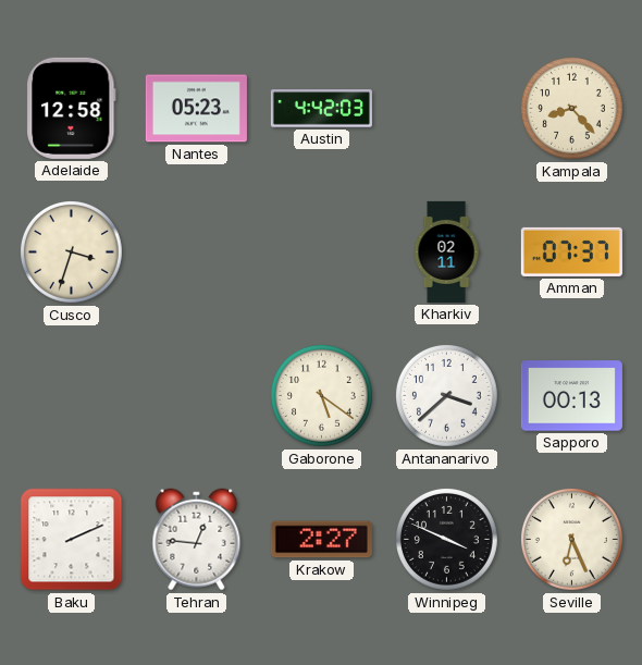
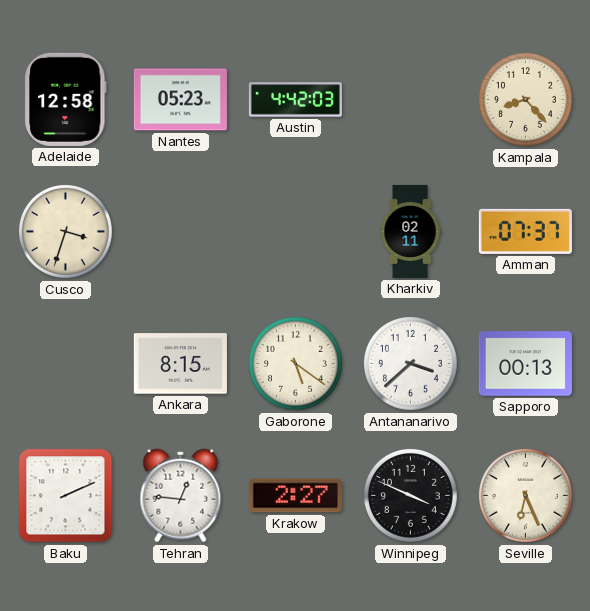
Ankara: none -> 8:15 (180, 364)
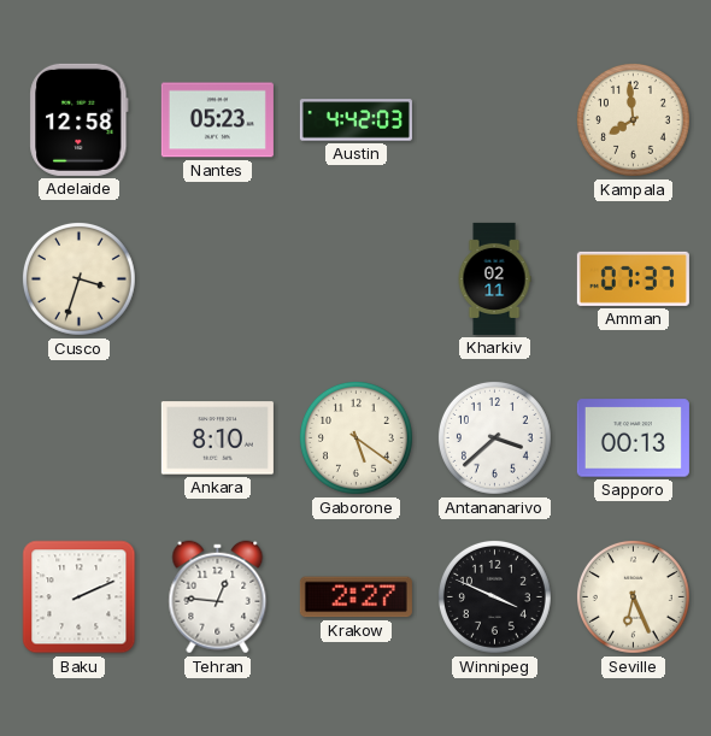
Kampala: 8:23 -> 7:59 (633, 119)
Ankara: 8:15 -> 8:10 (217, 438)
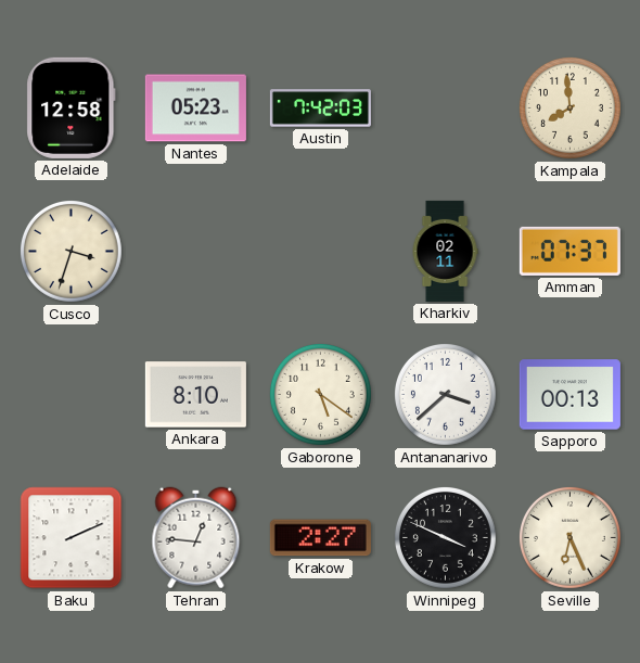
Austin: 4:42 -> 7:42 (320, 109)
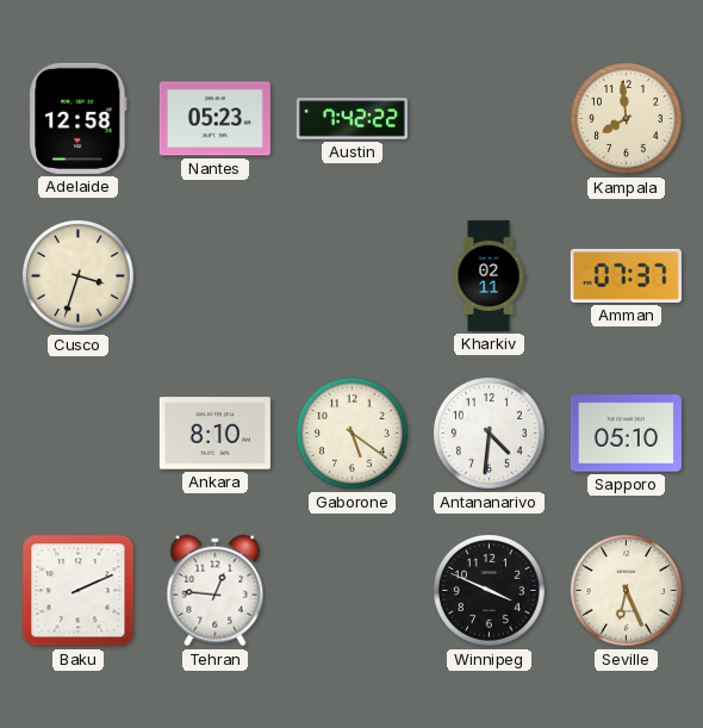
Austin: 7:42:03 -> 7:42:22 (351, 119)
Antananarivo: 3:38 -> 4:31 (489, 433)
Sapporo: 00:13 -> 05:10 (626, 434)
Krakow: 2:27 -> none (320, 538)
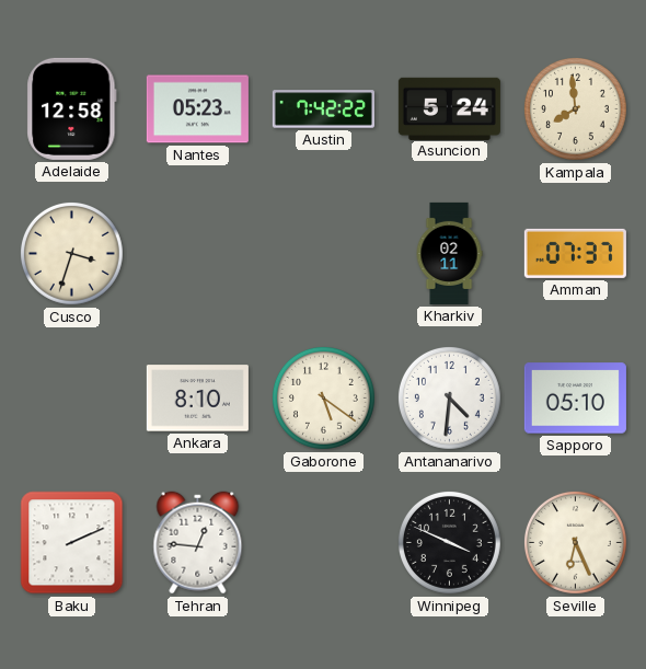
Asuncion: none -> 5:24 (449, 108)
